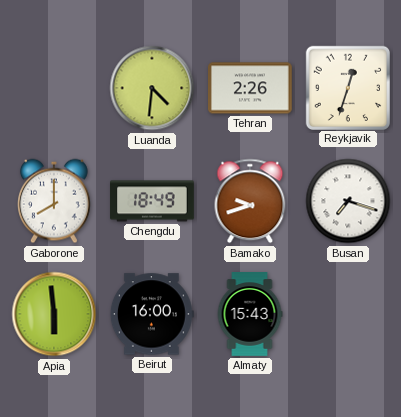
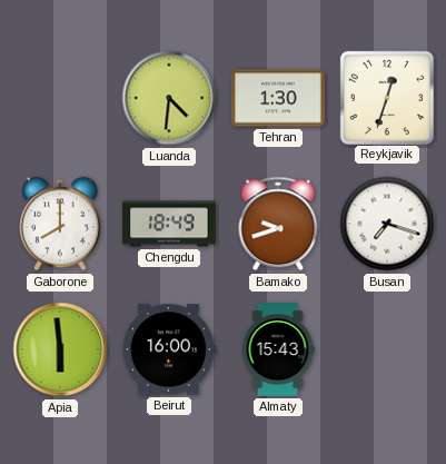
Tehran: 2:26 -> 1:30 (279, 98)
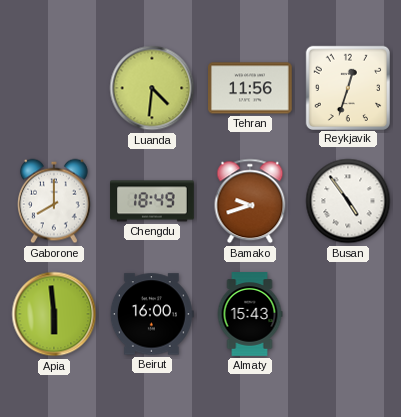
Tehran: 1:30 -> 11:56 (251, 88)
Busan: 7:18 -> 4:54 (348, 201)
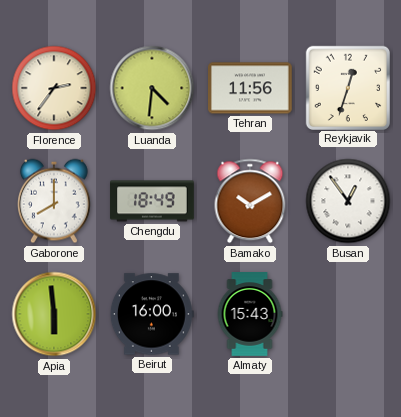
Florence: none -> 2:36 (54, 88)
Bamako: 9:42 -> 10:10 (250, 201)
Busan: 4:54 -> 12:54 (348, 201)
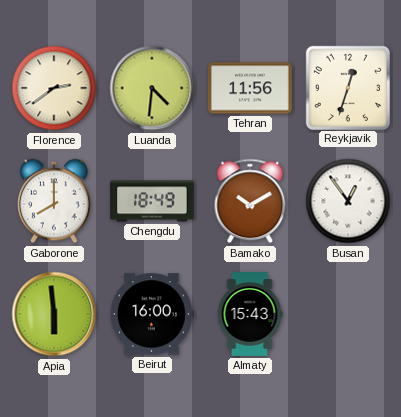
Florence: 2:36 -> 2:39 (54, 88)
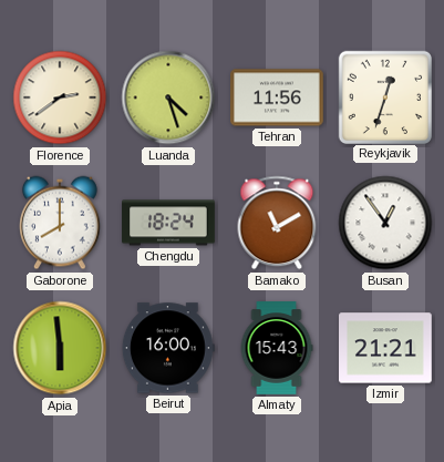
Luanda: 4:31 -> 4:27 (168, 97)
Chengdu: 18:49 -> 18:24 (168, 223)
Bamako: 10:10 -> 11:10 (277, 223)
Izmir: none -> 21:21 (386, 348)
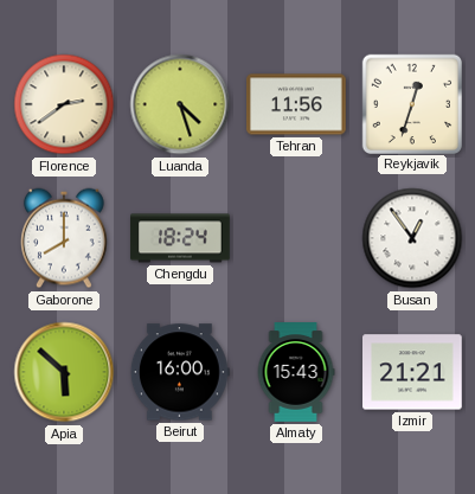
Bamako: 11:10 -> none (277, 223)
Apia: 5:59 -> 5:52 (64, 372)
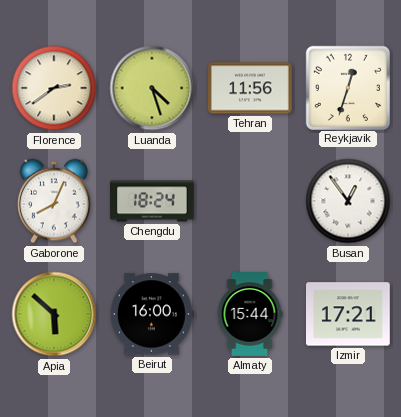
Gaborone: 8:00 -> 8:04 (55, 201)
Almaty: 15:43 -> 15:44 (250, 314)
Izmir: 21:21 -> 17:21 (349, 314)
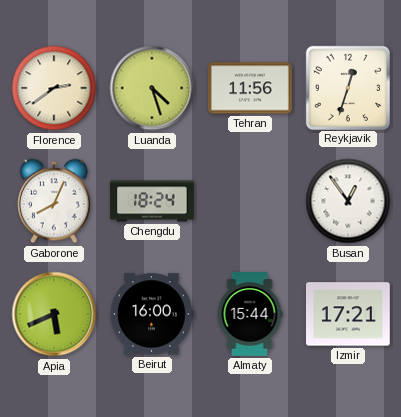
Apia: 5:52 -> 5:41 (54, 314)
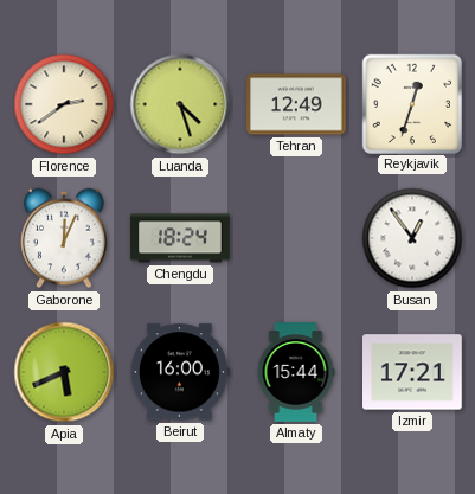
Tehran: 11:56 -> 12:49 (297, 104)
Gaborone: 8:04 -> 12:04 (65, 238)
